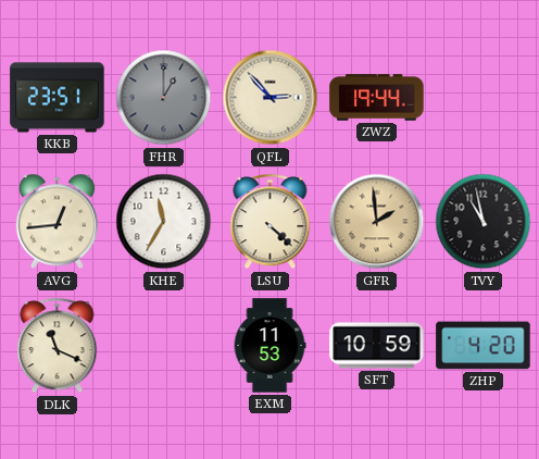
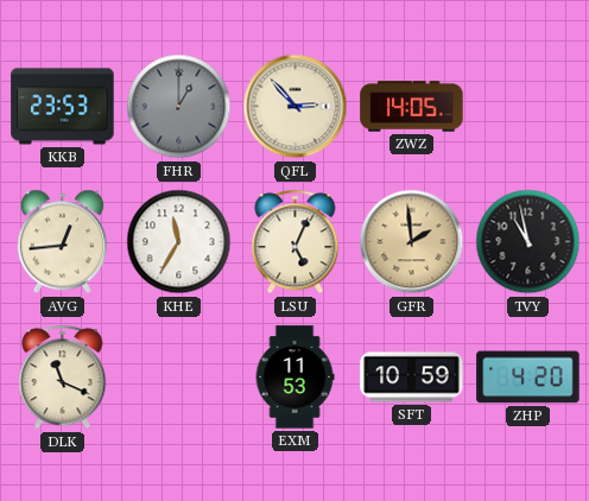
KKB: 23:51 -> 23:53 (63, 107)
ZWZ: 19:44 -> 14:05 (412, 107)
LSU: 4:22 -> 5:04 (296, 242)
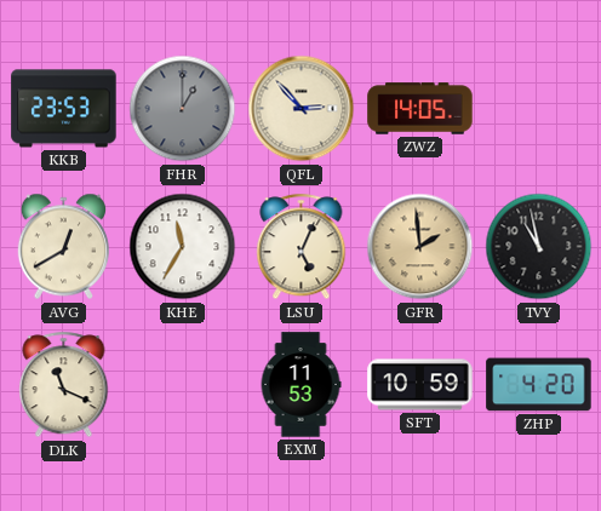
AVG: 12:44 -> 12:40 (63, 247)
